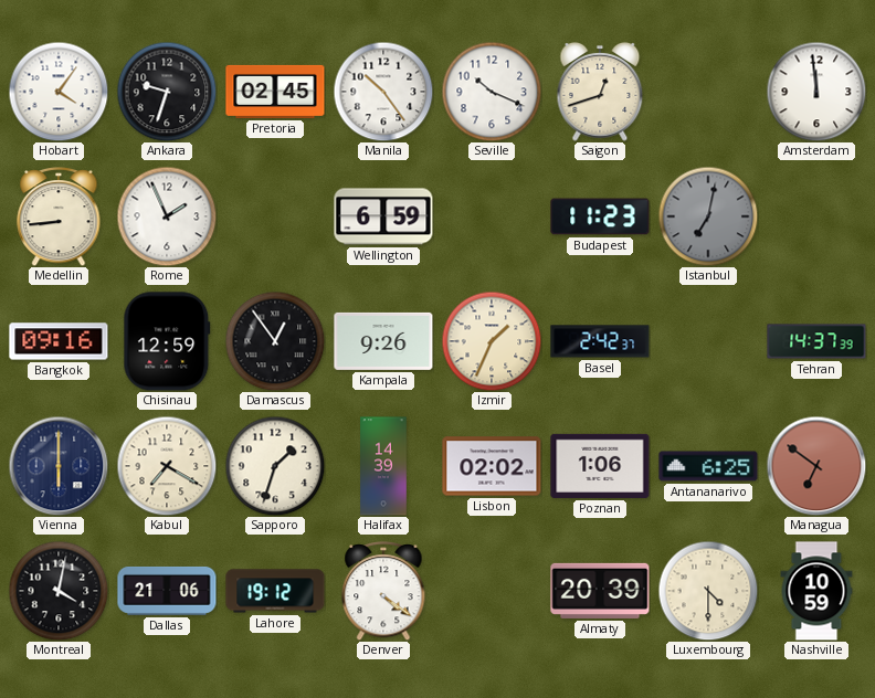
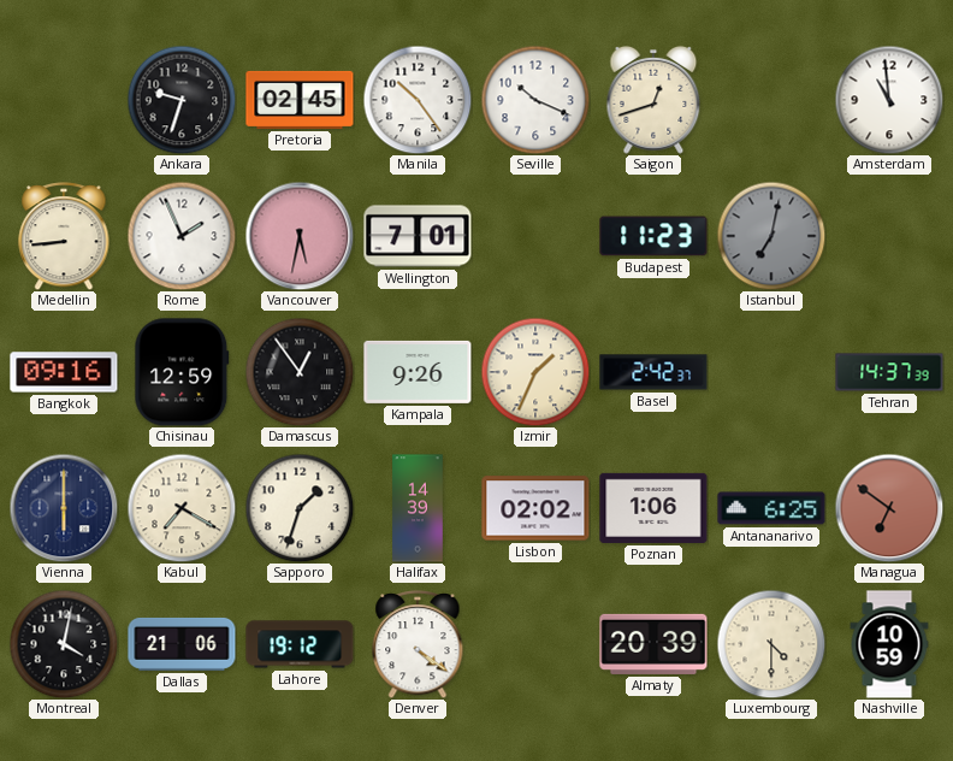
Hobart: 4:06 -> none (59, 92)
Amsterdam: 11:59 -> 10:59 (889, 100)
Vancouver: none -> 5:32 (300, 236)
Wellington: 6:59 -> 7:01 (418, 236)
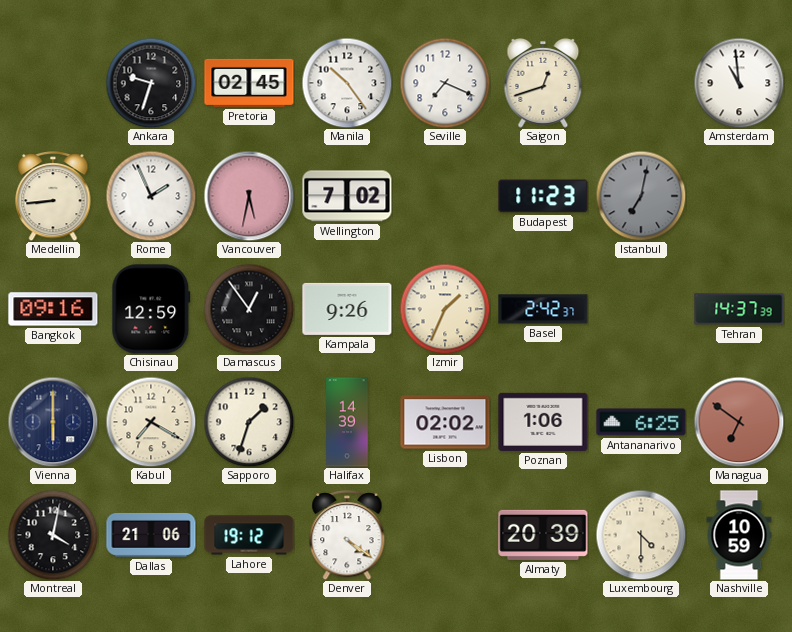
Seville: 10:19 -> 7:19 (445, 83)
Wellington: 7:01 -> 7:02 (347, 196)
